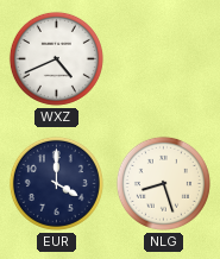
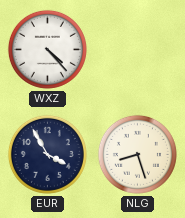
WXZ: 4:41 -> 4:23 (47, 49)
EUR: 4:00 -> 3:55 (47, 154)
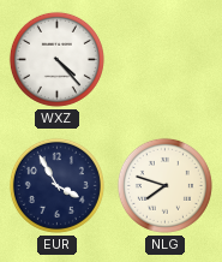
NLG: 8:27 -> 7:48 (164, 185)
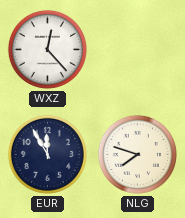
WXZ: 4:23 -> 12:23 (47, 49)
EUR: 3:55 -> 11:55 (47, 154)
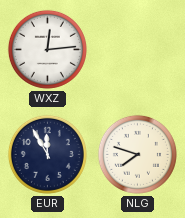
WXZ: 12:23 -> 12:14 (47, 49)
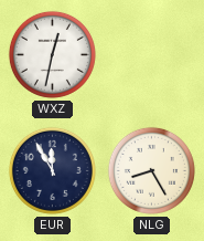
WXZ: 12:14 -> 12:32 (52, 54)
NLG: 7:48 -> 8:25 (151, 170)
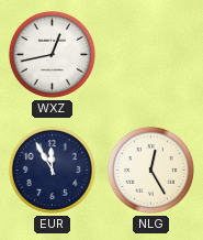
WXZ: 12:32 -> 12:43 (52, 54)
NLG: 8:25 -> 12:25 (150, 170)
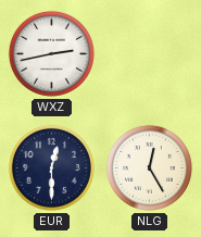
WXZ: 12:43 -> 2:43 (51, 53)
EUR: 11:55 -> 12:30 (51, 167)
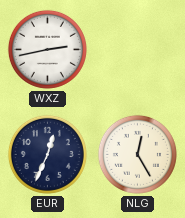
EUR: 12:30 -> 12:34 (47, 154)
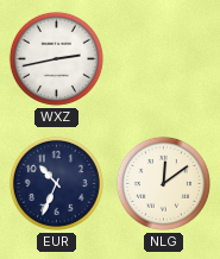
EUR: 12:34 -> 10:34 (56, 183)
NLG: 12:25 -> 12:09 (163, 183)
